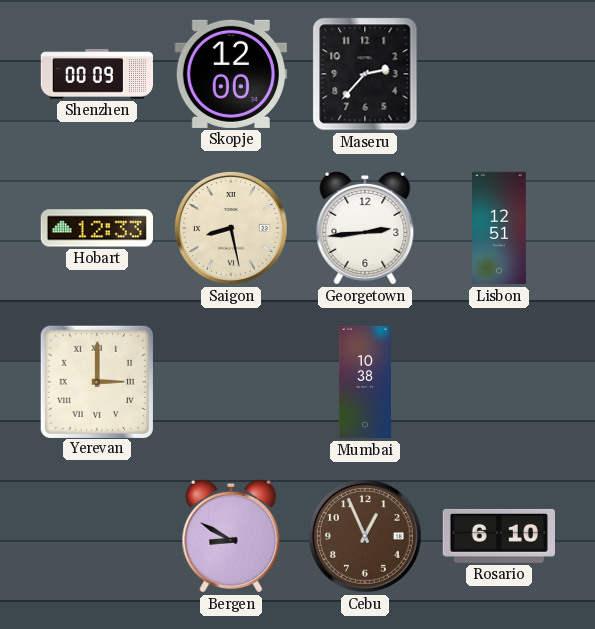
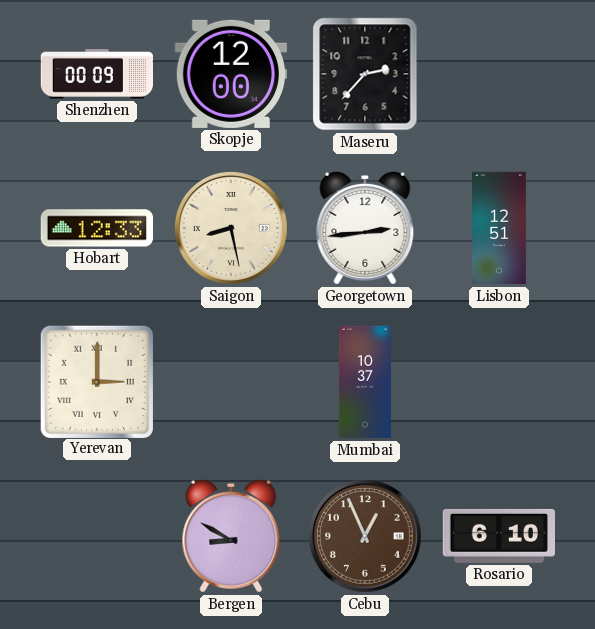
Mumbai: 10:38 -> 10:37 (365, 382)
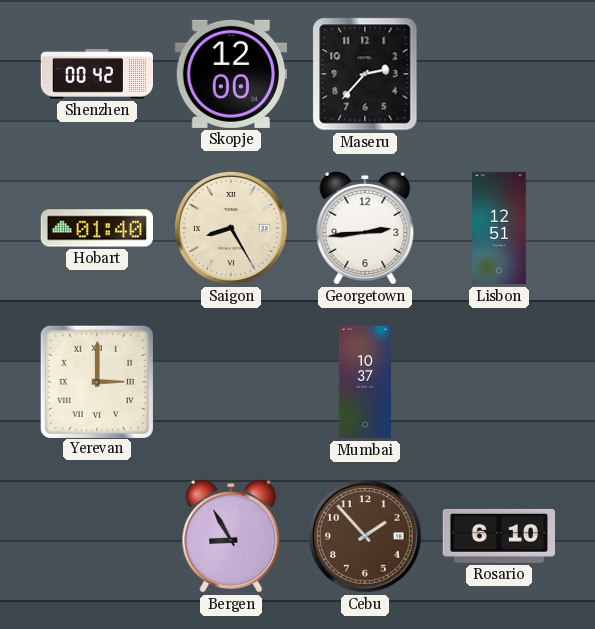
Shenzhen: 00:09 -> 00:42 (96, 74)
Hobart: 12:33 -> 01:40 (96, 228)
Saigon: 8:28 -> 8:25 (232, 229)
Bergen: 8:50 -> 8:55 (231, 536)
Cebu: 12:56 -> 1:53 (366, 537)
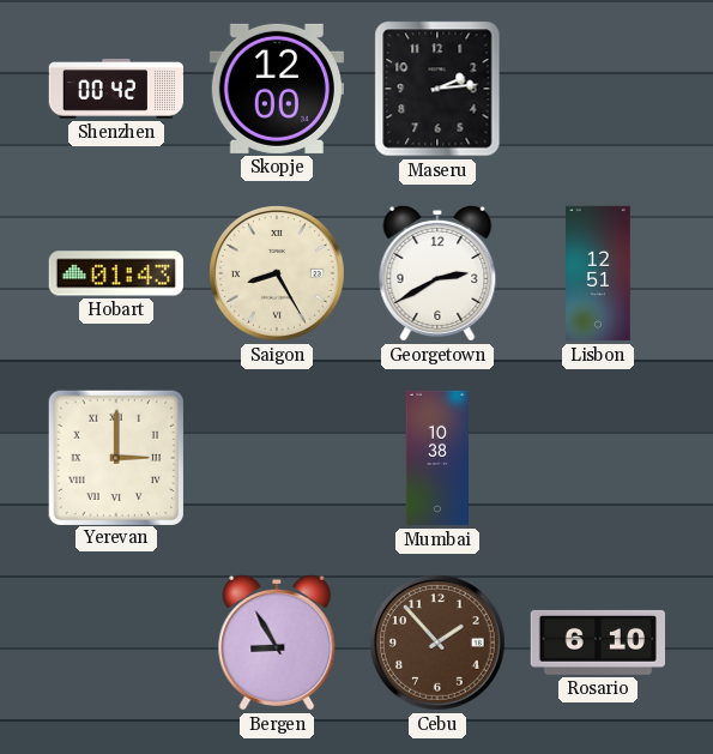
Maseru: 2:37 -> 2:14 (437, 89)
Hobart: 01:40 -> 01:43 (115, 273)
Georgetown: 2:44 -> 2:40 (437, 273)
Mumbai: 10:37 -> 10:38 (437, 458)
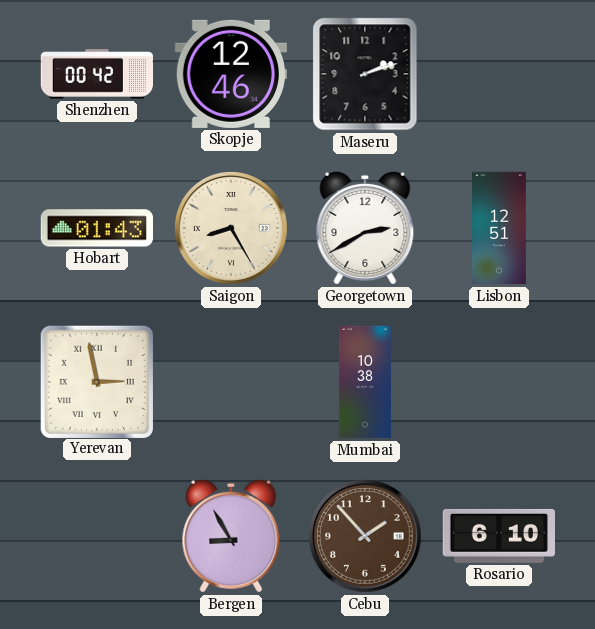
Skopje: 12:00 -> 12:46 (230, 74)
Maseru: 2:14 -> 2:12 (365, 74)
Yerevan: 3:00 -> 2:58 (96, 381)
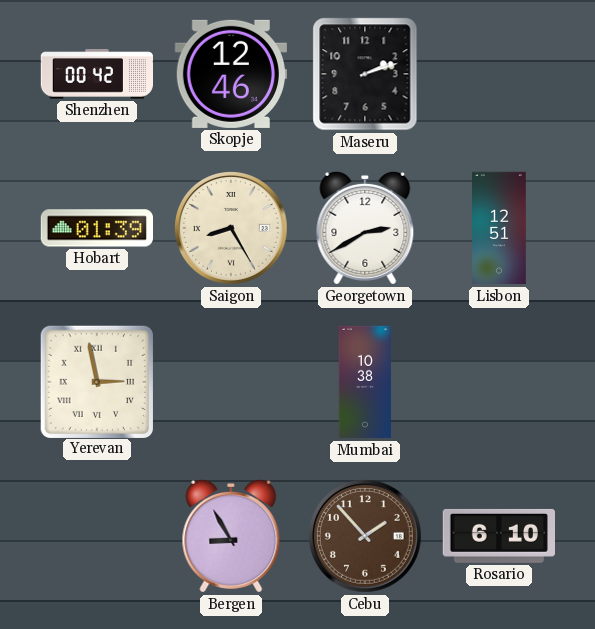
Hobart: 01:43 -> 01:39 (96, 228)
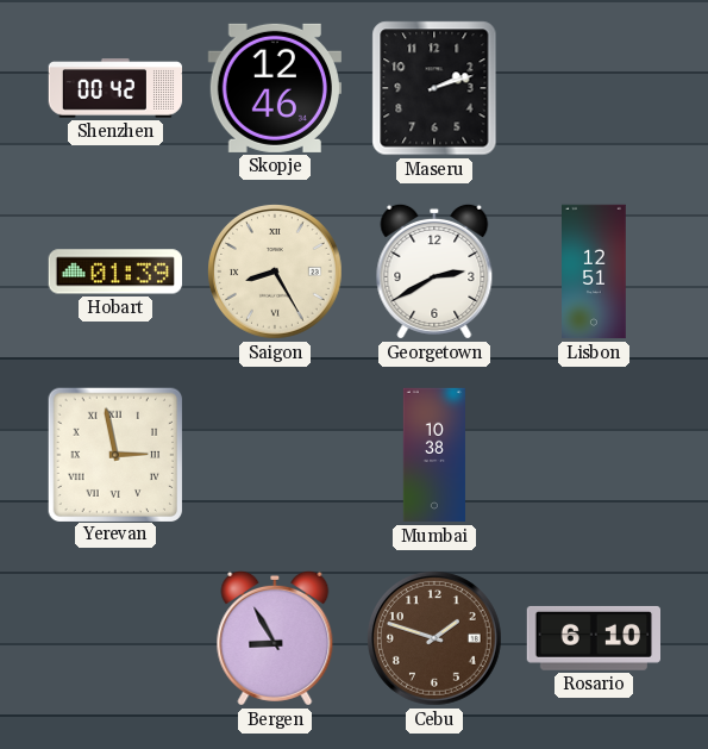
Cebu: 1:53 -> 1:48 (436, 639)
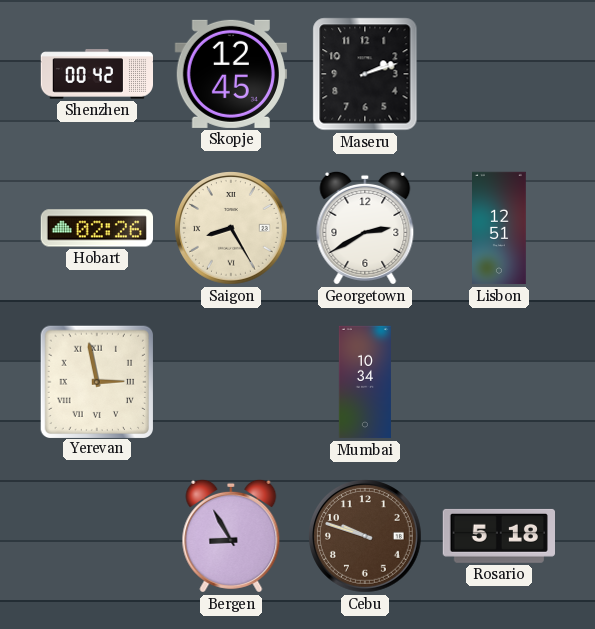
Skopje: 12:46 -> 12:45 (230, 74)
Hobart: 01:39 -> 02:26 (96, 228)
Mumbai: 10:38 -> 10:34 (365, 382)
Cebu: 1:48 -> 9:48 (366, 537)
Rosario: 6:10 -> 5:18 (498, 536)
